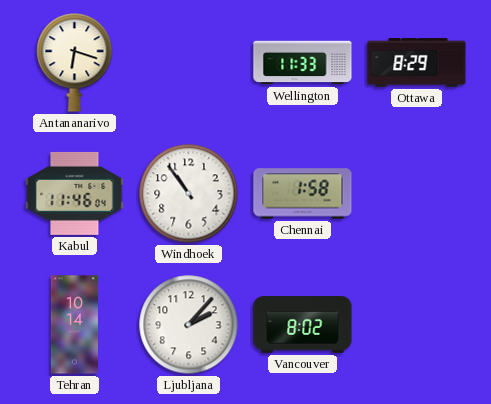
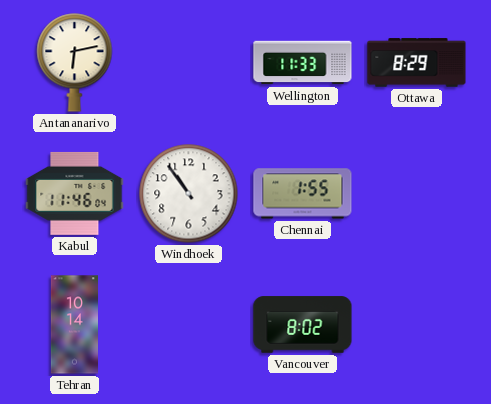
Antananarivo: 6:18 -> 6:13 (75, 63)
Chennai: 1:58 -> 1:55 (303, 194)
Ljubljana: 2:07 -> none (189, 325)
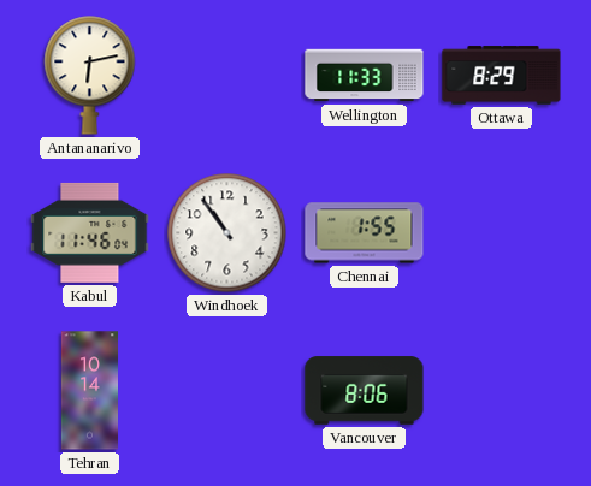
Vancouver: 8:02 -> 8:06 (365, 391)
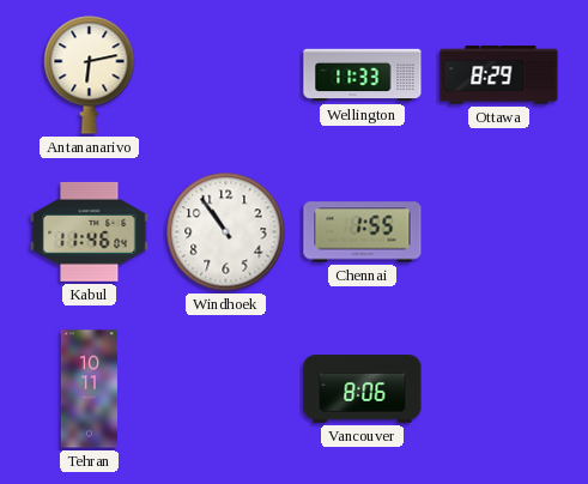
Tehran: 10:14 -> 10:11 (89, 389)
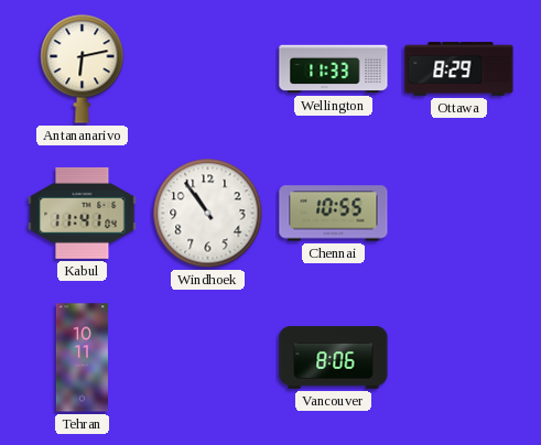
Kabul: 11:46 -> 11:41 (83, 213)
Chennai: 1:55 -> 10:55 (334, 214)
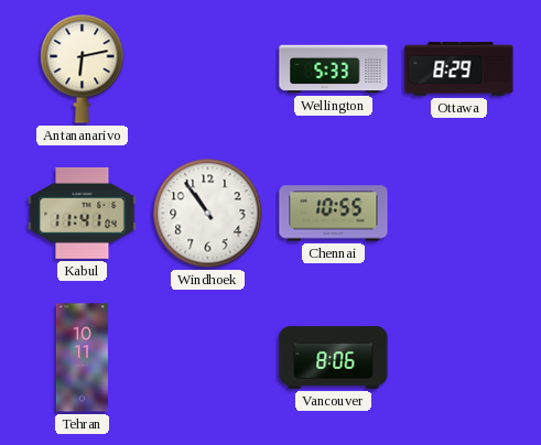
Wellington: 11:33 -> 5:33 (334, 69)
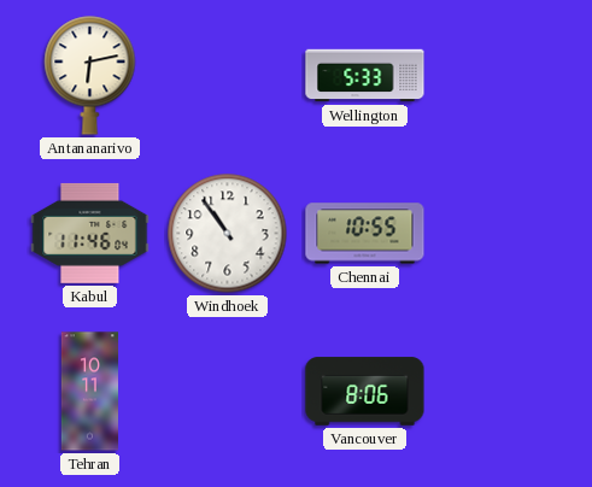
Ottawa: 8:29 -> none (459, 69)
Kabul: 11:41 -> 11:46 (90, 233)
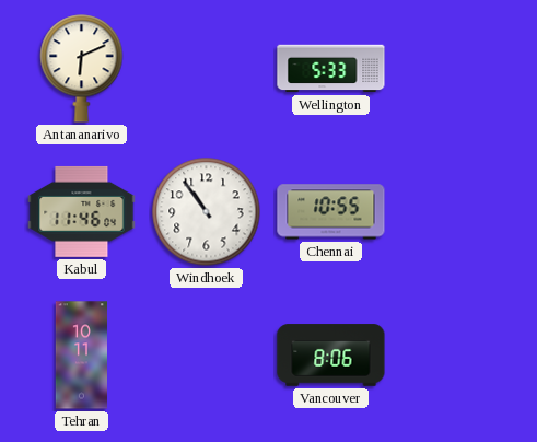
Antananarivo: 6:13 -> 6:11 (82, 69)
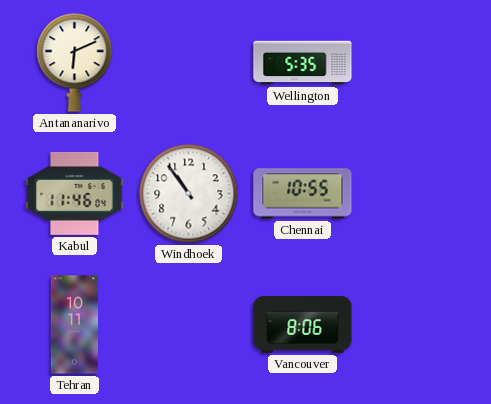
Wellington: 5:33 -> 5:35 (303, 63)
